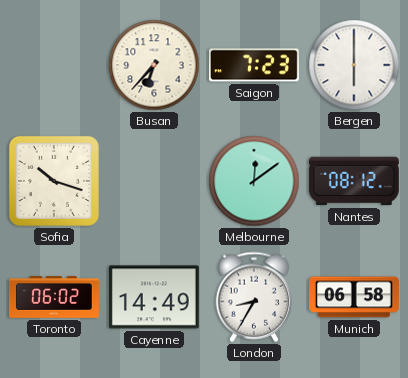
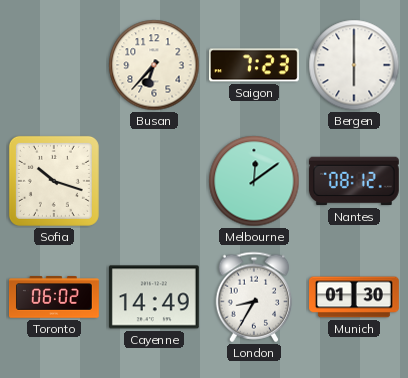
Munich: 06:58 -> 01:30 (355, 297)
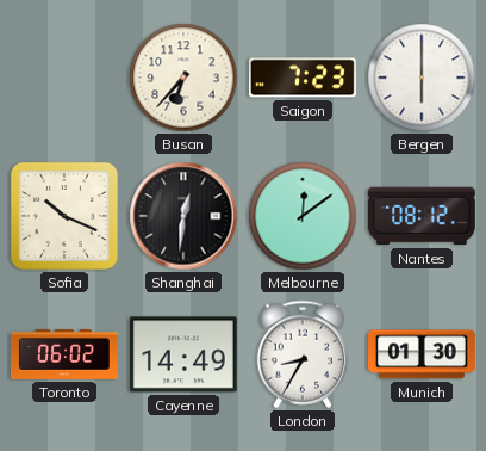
Sofia: 10:18 -> 10:19 (64, 216)
Shanghai: none -> 12:31 (183, 216)
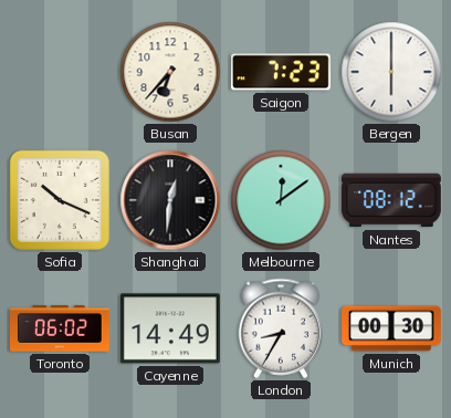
Munich: 01:30 -> 00:30 (392, 328)
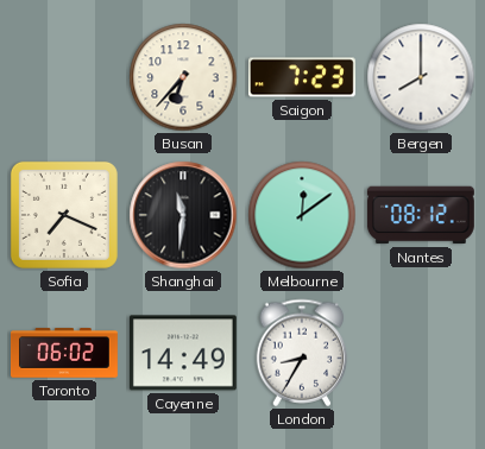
Bergen: 6:00 -> 8:00 (421, 77)
Sofia: 10:19 -> 7:19 (64, 215)
Shanghai: 12:31 -> 11:31 (183, 215)
Munich: 00:30 -> none (392, 328)
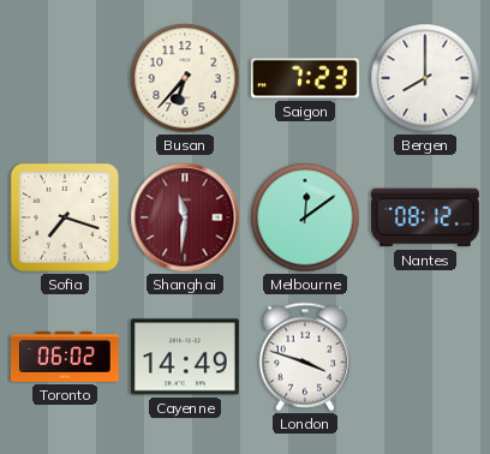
Sofia: 7:19 -> 7:18 (65, 217)
Shanghai dial: black -> burgundy (185, 217)
London: 8:35 -> 3:48 (305, 357)
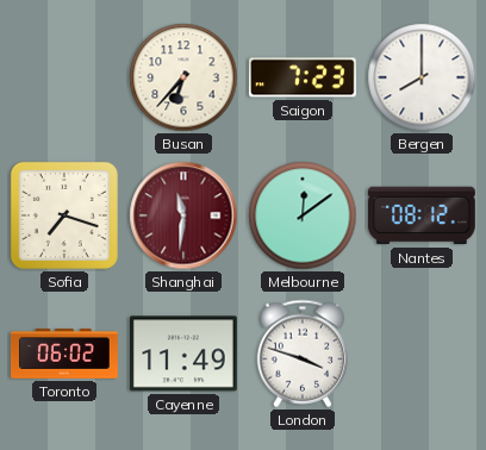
Cayenne: 14:49 -> 11:49 (183, 354)
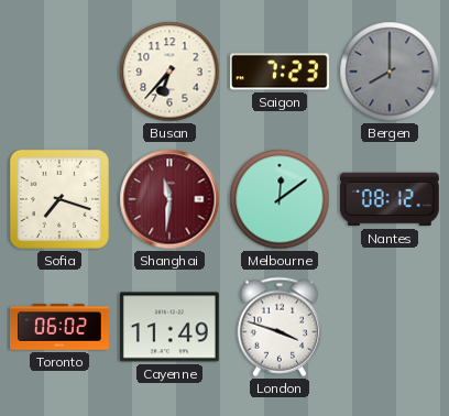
Bergen dial: white -> grey (390, 72)
